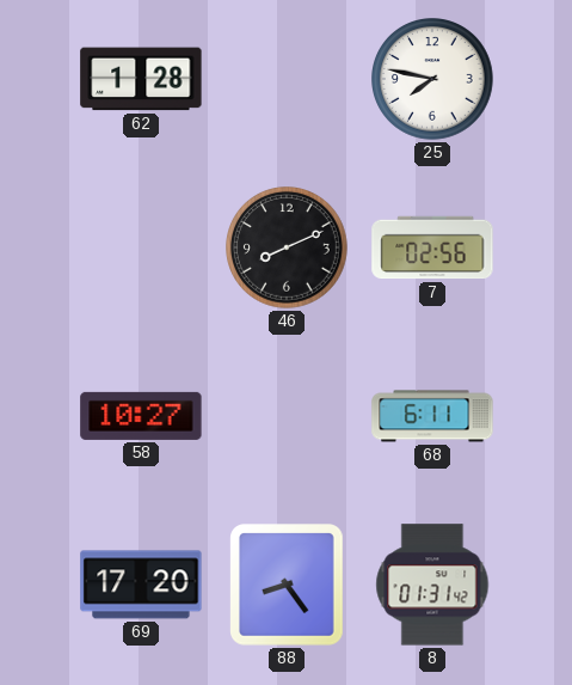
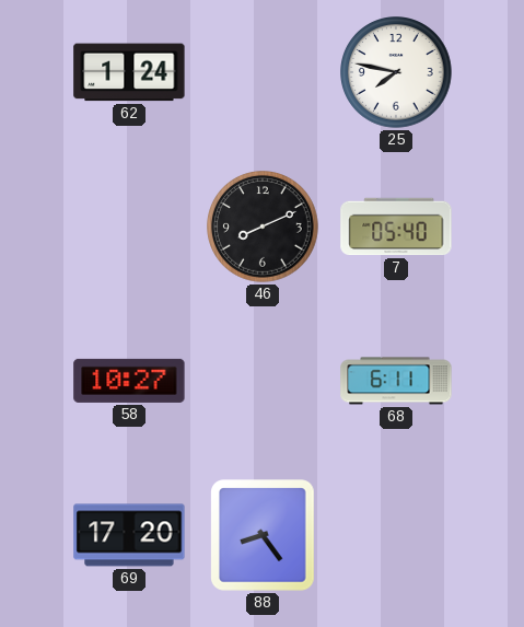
62: 1:28 -> 1:24 (129, 72)
7: 02:56 -> 05:40 (396, 227)
8: 01:31 -> none (432, 585)
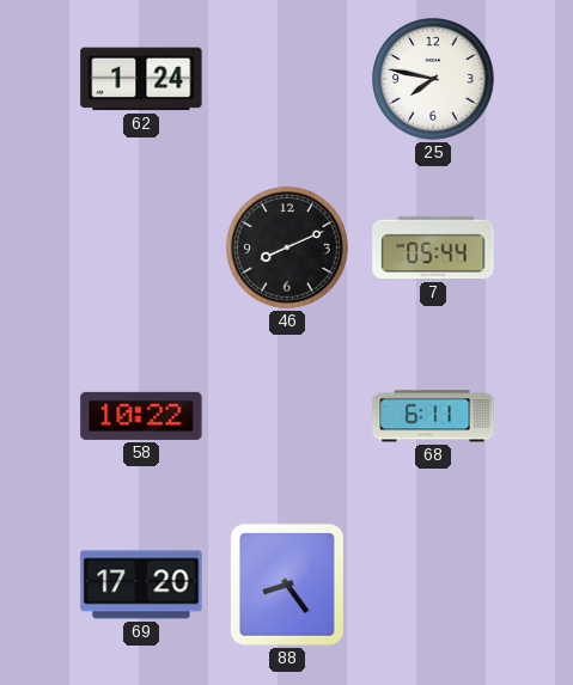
7: 05:40 -> 05:44 (433, 247)
58: 10:27 -> 10:22 (141, 416)
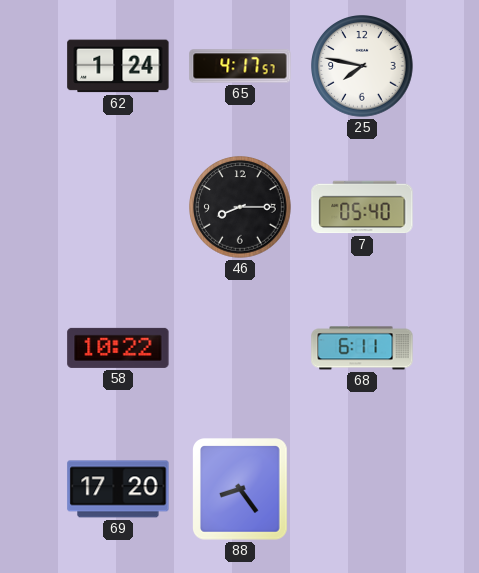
65: none -> 4:17 (240, 66)
46: 8:11 -> 8:15 (241, 208)
7: 05:44 -> 05:40 (362, 207)
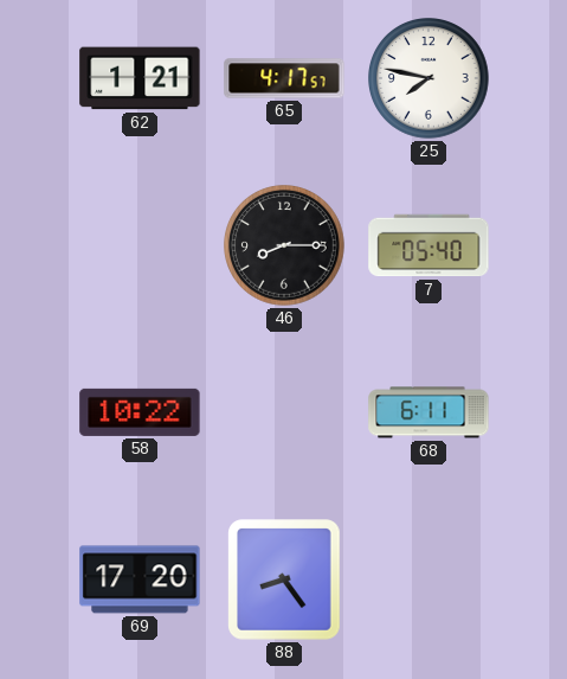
62: 1:24 -> 1:21 (140, 78)
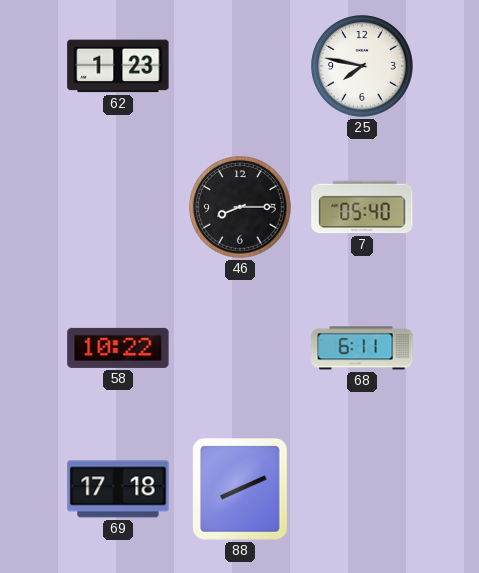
62: 1:21 -> 1:23 (118, 66)
65: 4:17 -> none (284, 78)
69: 17:20 -> 17:18 (118, 489)
88: 8:24 -> 8:11 (241, 489)
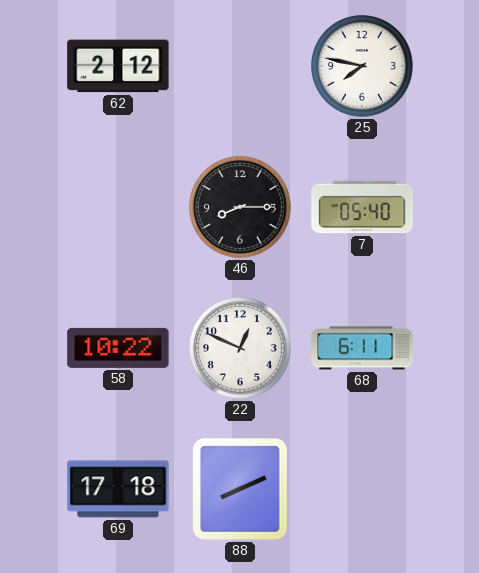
62: 1:23 -> 2:12 (118, 66)
22: none -> 12:49 (241, 349)
